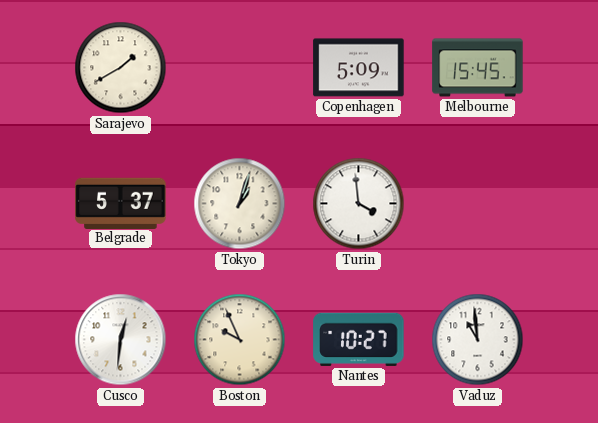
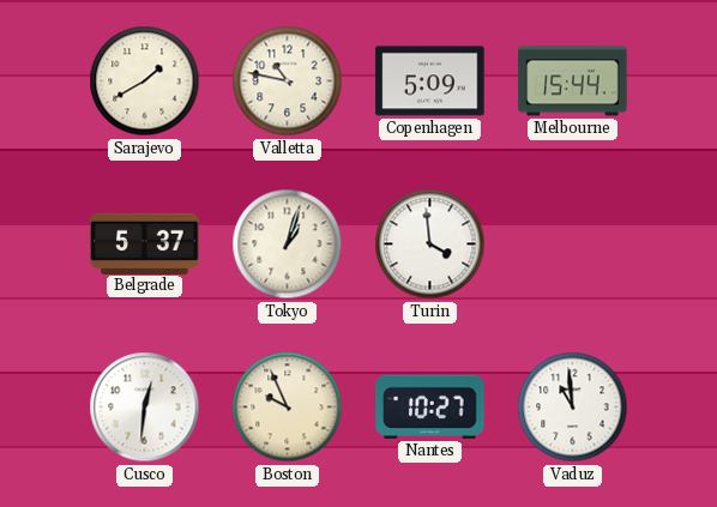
Valletta: none -> 10:47 (288, 82)
Melbourne: 15:45 -> 15:44 (573, 82)
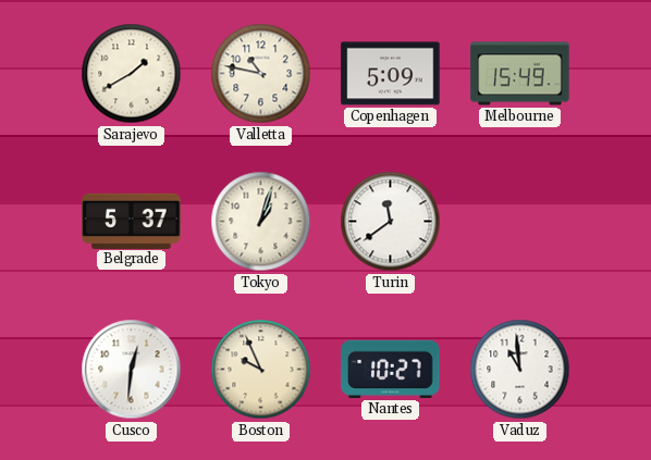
Melbourne: 15:44 -> 15:49 (520, 74)
Turin: 3:59 -> 11:39 (391, 222)
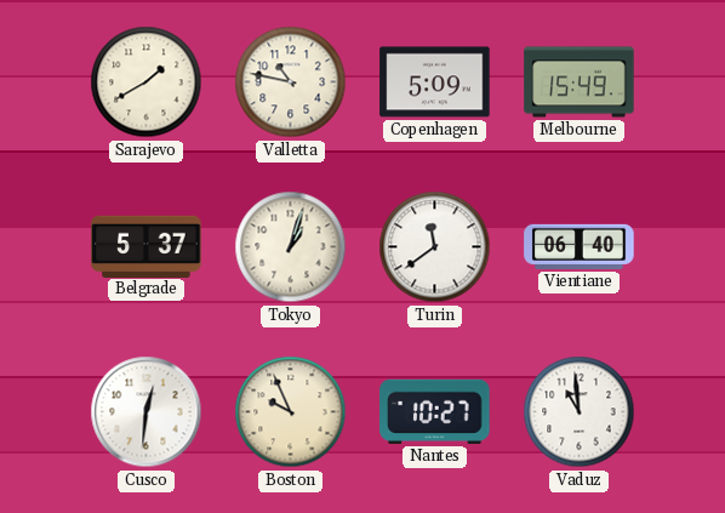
Vientiane: none -> 06:40 (580, 246)
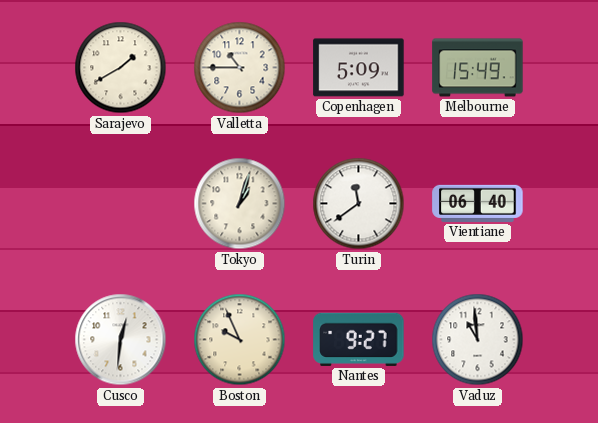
Valletta: 10:47 -> 10:45 (240, 68)
Belgrade: 5:37 -> none (147, 246)
Nantes: 10:27 -> 9:27 (359, 339)
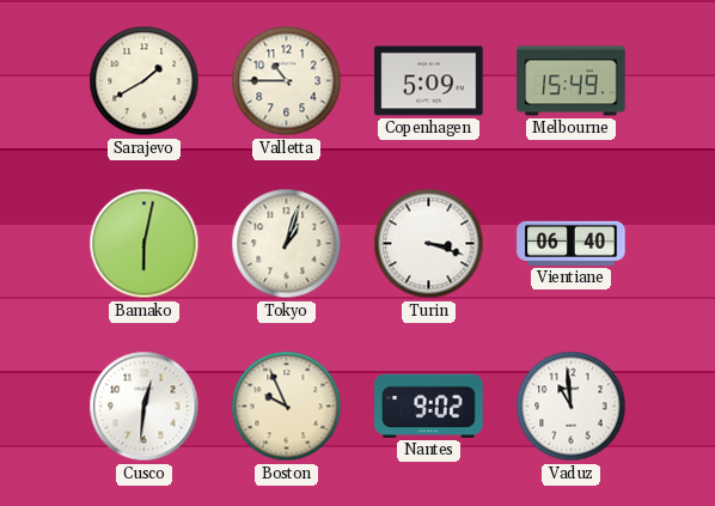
Bamako: none -> 6:02 (145, 244)
Turin: 11:39 -> 3:18 (429, 244)
Nantes: 9:27 -> 9:02 (429, 406)
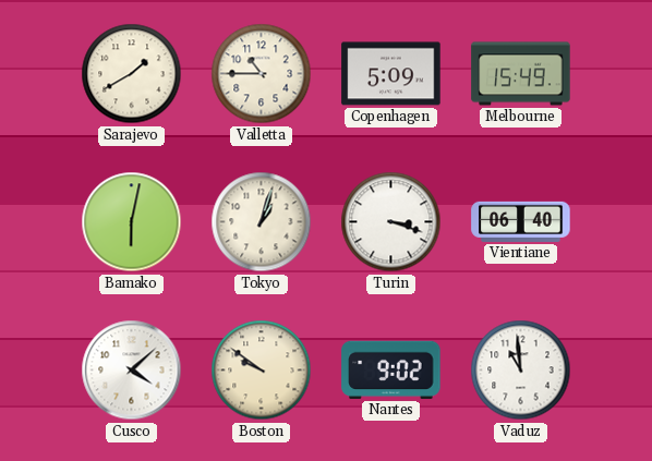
Cusco: 12:31 -> 4:08 (132, 371)
Boston: 9:56 -> 9:51 (262, 371)
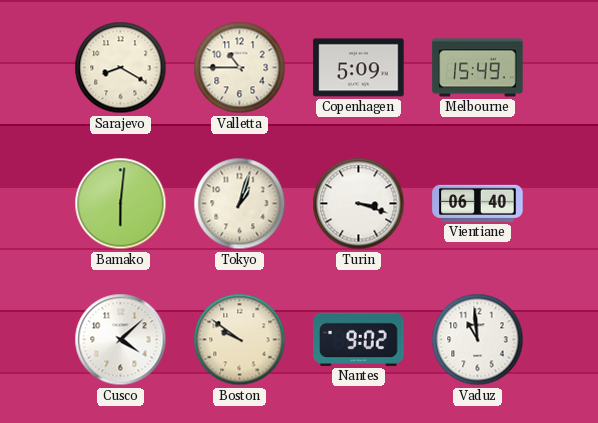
Sarajevo: 1:40 -> 8:20 (121, 68)
Bamako: 6:02 -> 6:01 (121, 204)
